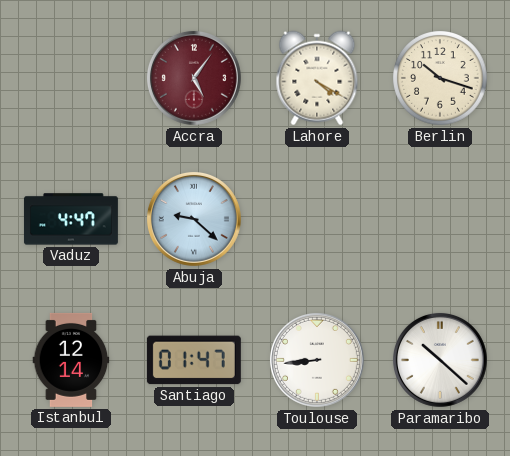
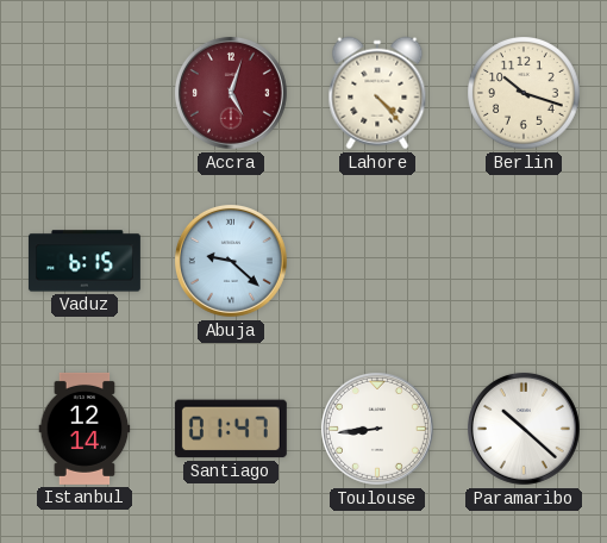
Accra: 5:06 -> 5:03 (231, 93)
Lahore: 4:20 -> 4:23 (377, 93)
Vaduz: 4:47 -> 6:15 (85, 261)
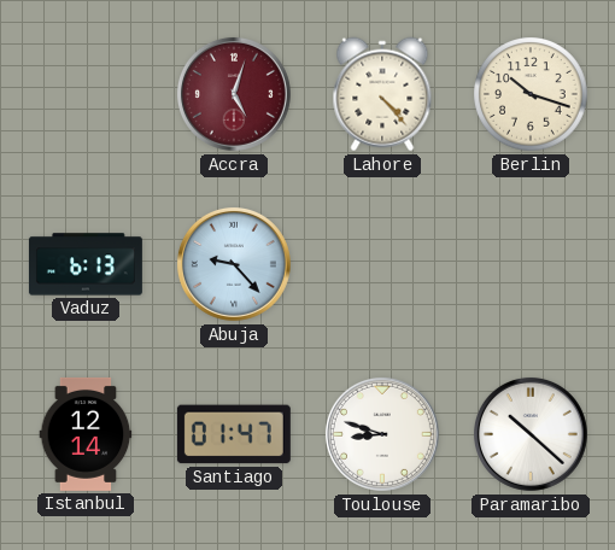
Vaduz: 6:15 -> 6:13 (86, 264)
Abuja: 9:22 -> 9:23 (234, 264)
Toulouse: 8:44 -> 8:48 (382, 434)
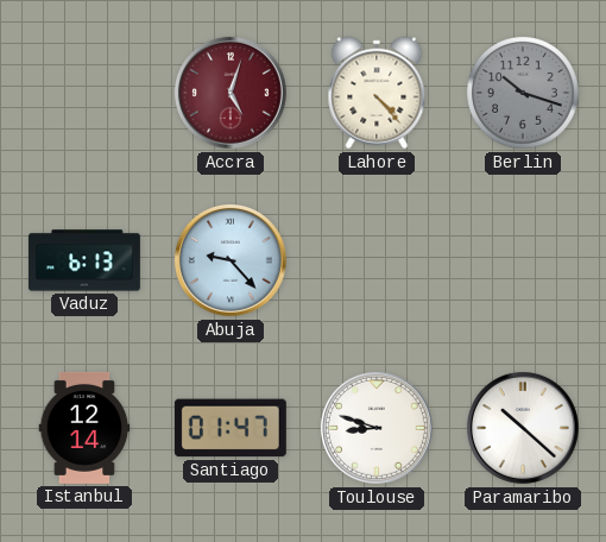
Berlin dial: cream -> grey (523, 93)
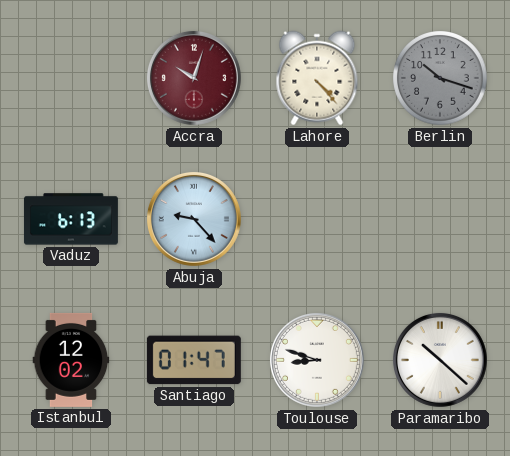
Accra: 5:03 -> 10:03 (194, 78)
Istanbul: 12:14 -> 12:02 (71, 360)
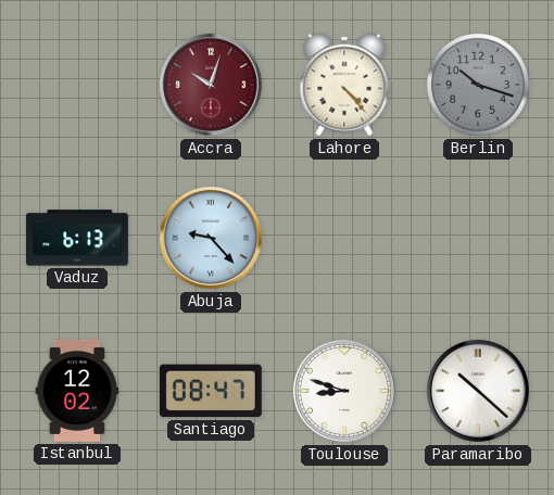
Santiago: 01:47 -> 08:47 (211, 391)
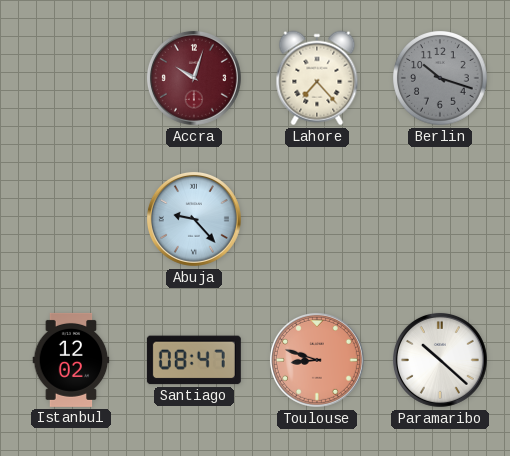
Lahore: 4:23 -> 7:23 (317, 78)
Vaduz: 6:13 -> none (77, 238)
Toulouse dial: white -> salmon (317, 360)
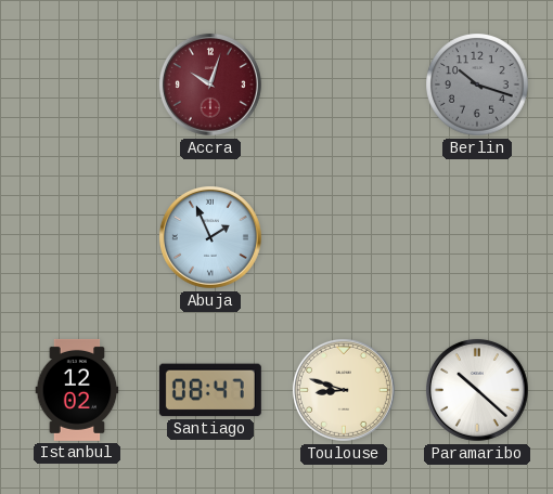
Lahore: 7:23 -> none (317, 78)
Abuja: 9:23 -> 1:56 (210, 237)
Toulouse dial: salmon -> cream (344, 390)
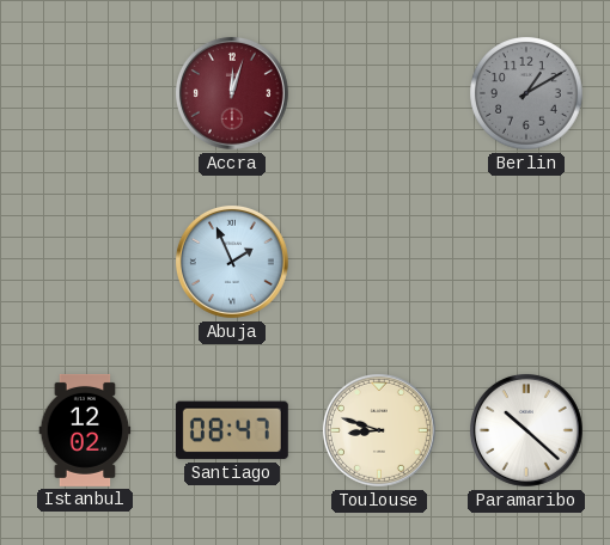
Accra: 10:03 -> 12:03 (232, 93)
Berlin: 10:18 -> 1:10 (526, 93)
